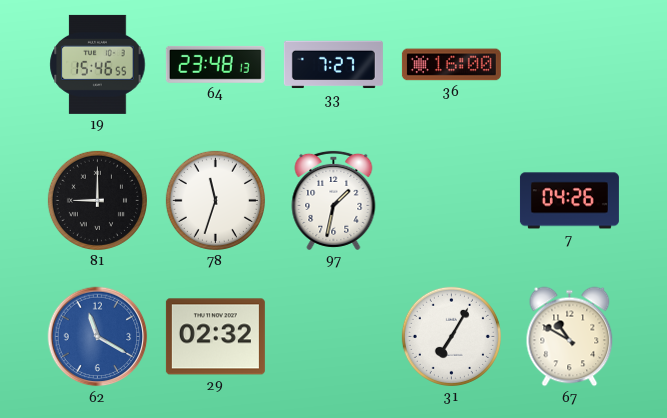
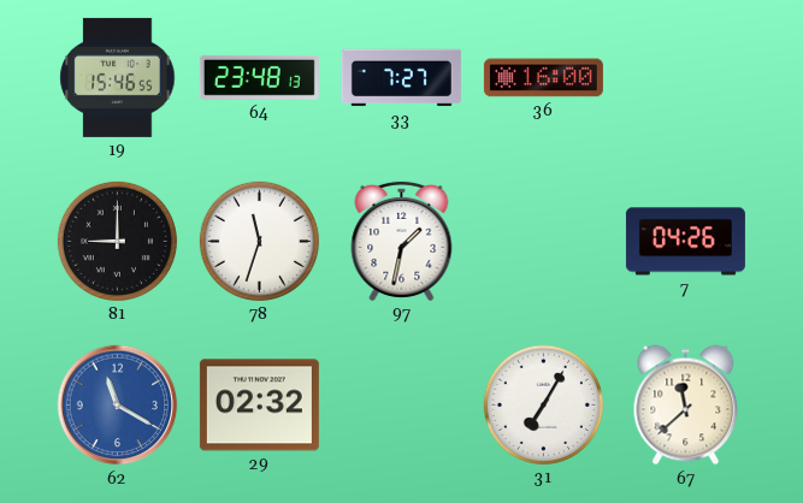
67: 10:50 -> 11:38 (686, 406)
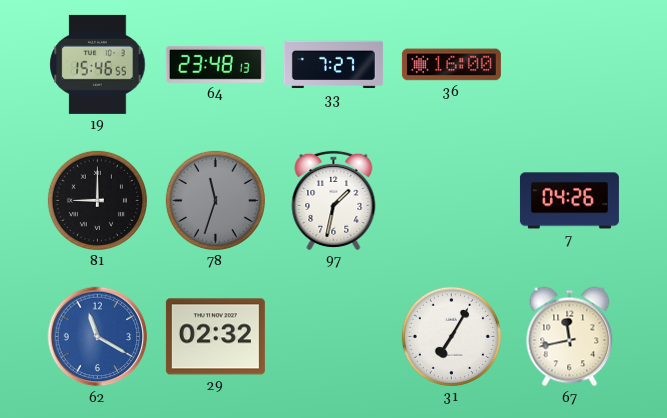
78 dial: white -> grey (215, 200)
67: 11:38 -> 11:43 (570, 337)
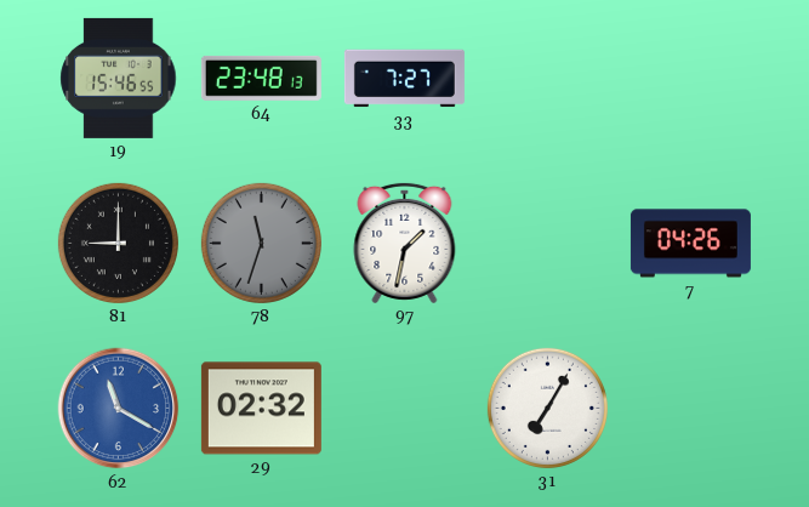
36: 16:00 -> none (451, 65)
67: 11:43 -> none (570, 337)
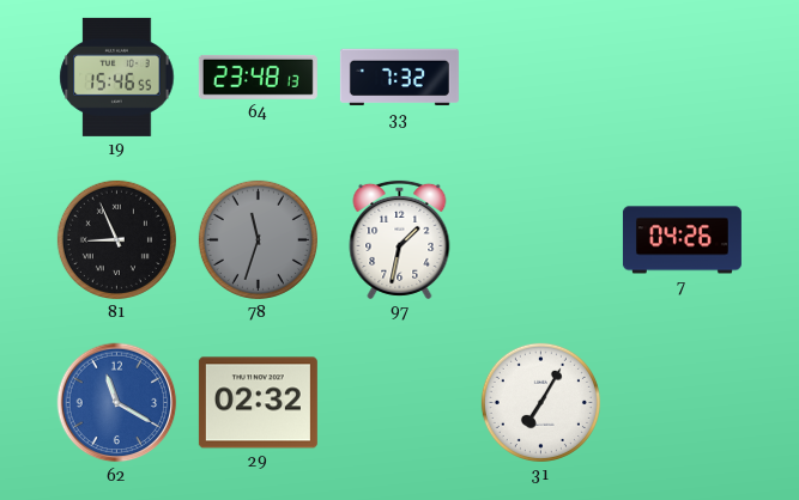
33: 7:27 -> 7:32 (399, 78)
81: 9:00 -> 8:56 (116, 239)
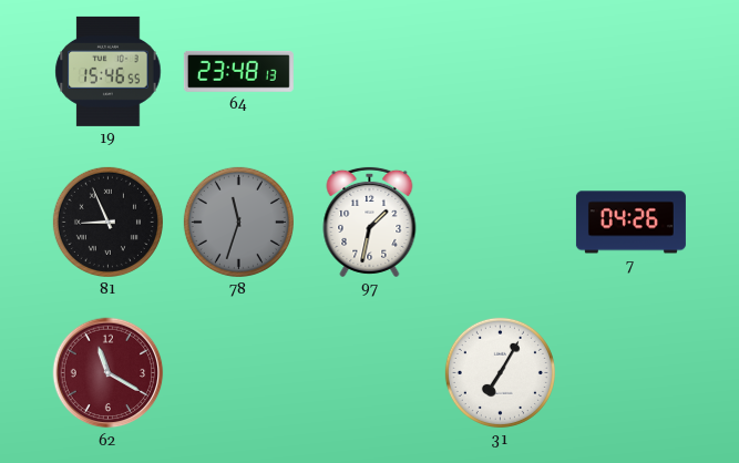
33: 7:32 -> none (399, 78)
62 dial: blue -> burgundy (109, 373)
29: 02:32 -> none (258, 403)
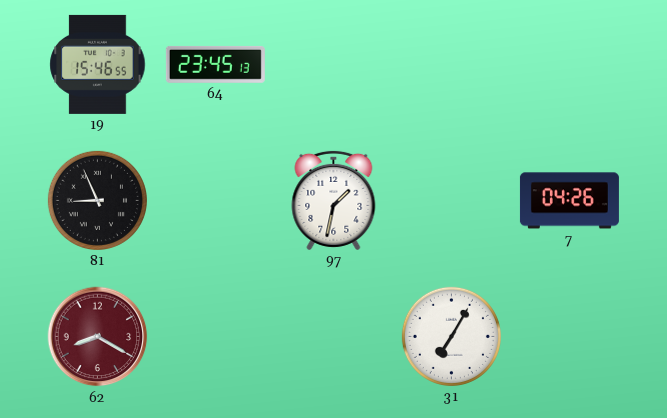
64: 23:48 -> 23:45 (215, 64)
78: 11:33 -> none (238, 222)
62: 11:20 -> 8:20 (98, 337)
